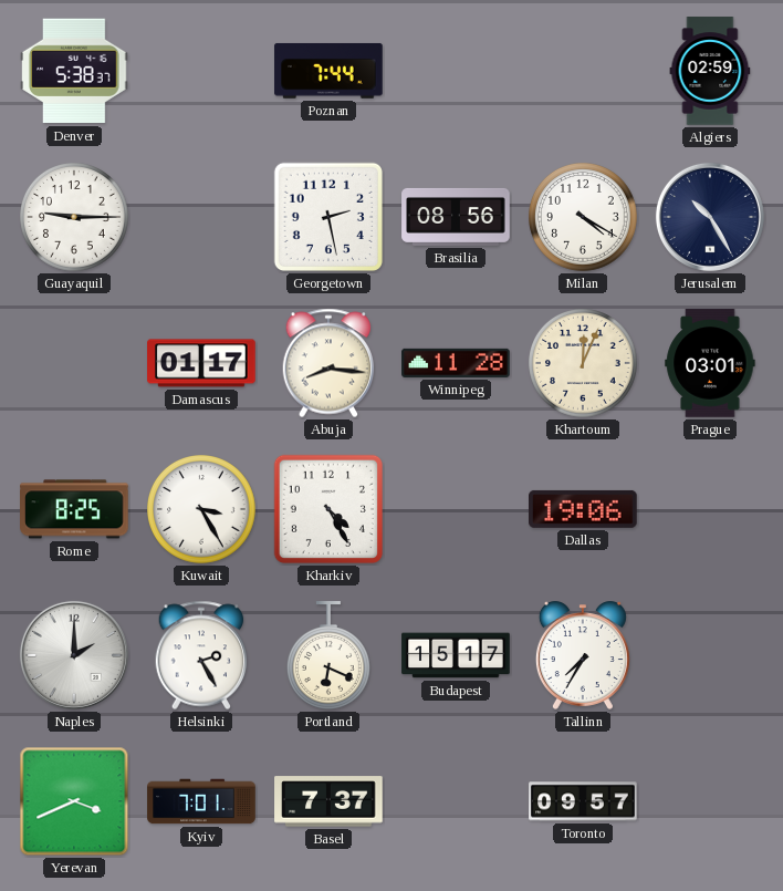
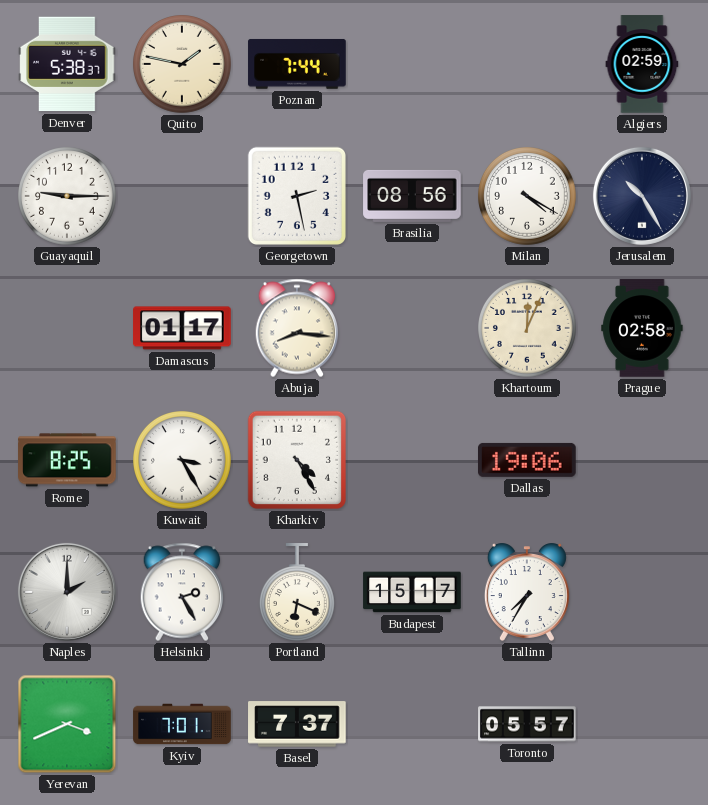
Quito: none -> 1:47 (183, 65)
Winnipeg: 11:28 -> none (456, 363)
Prague: 03:01 -> 02:58 (642, 328)
Toronto: 09:57 -> 05:57 (527, 724)
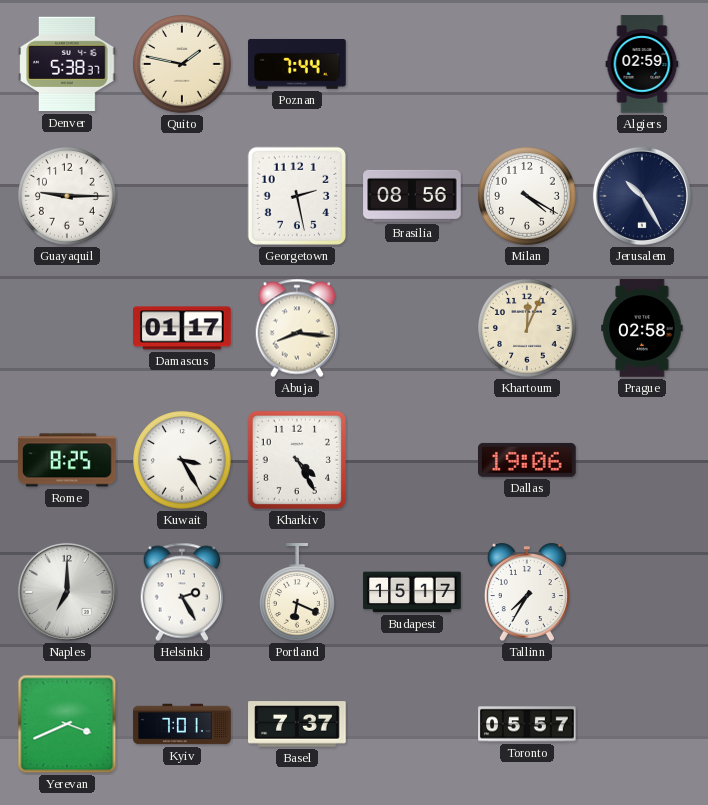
Naples: 2:00 -> 7:00 (67, 592)
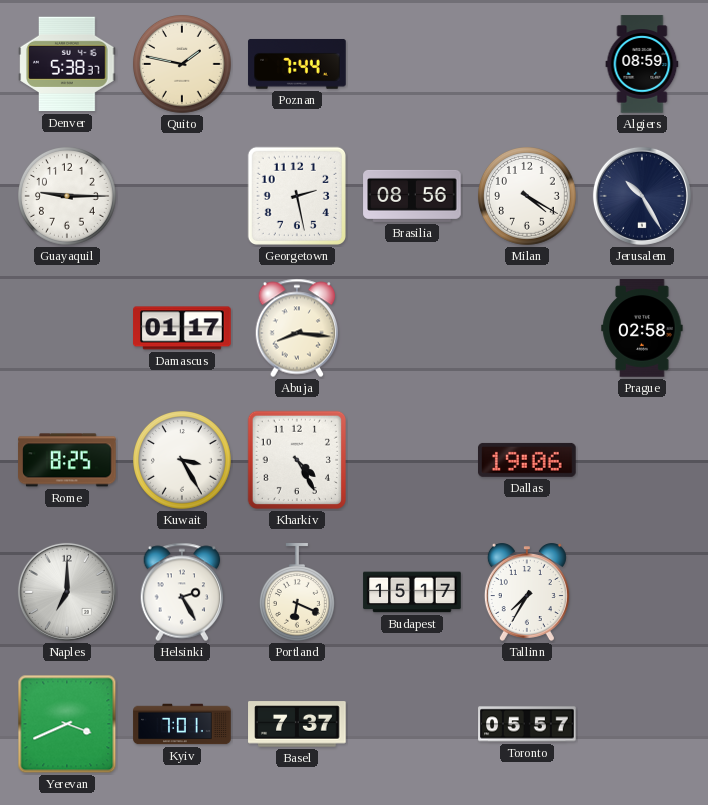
Algiers: 02:59 -> 08:59 (642, 64)
Khartoum: 12:04 -> none (528, 329)
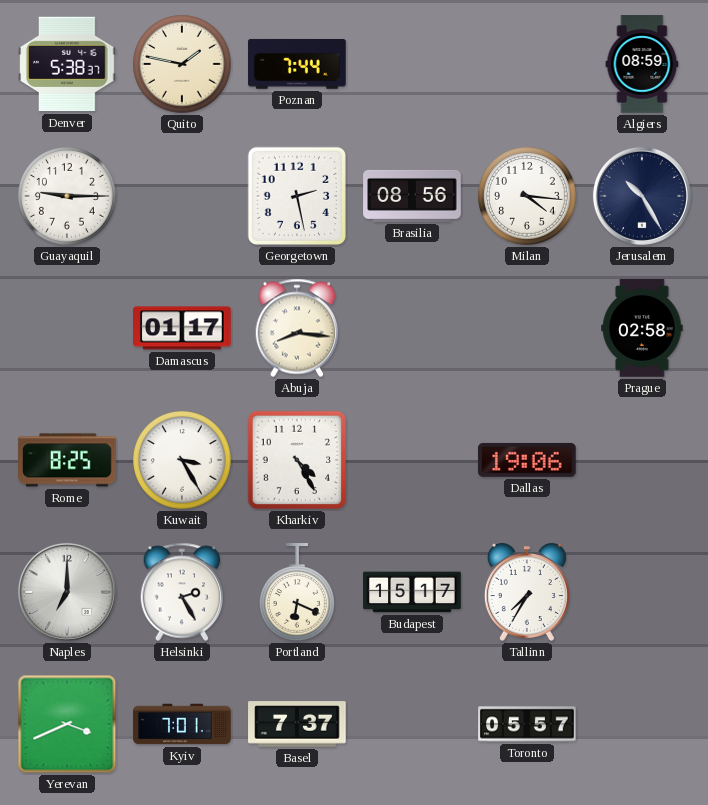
Milan: 4:20 -> 4:16 (528, 197)
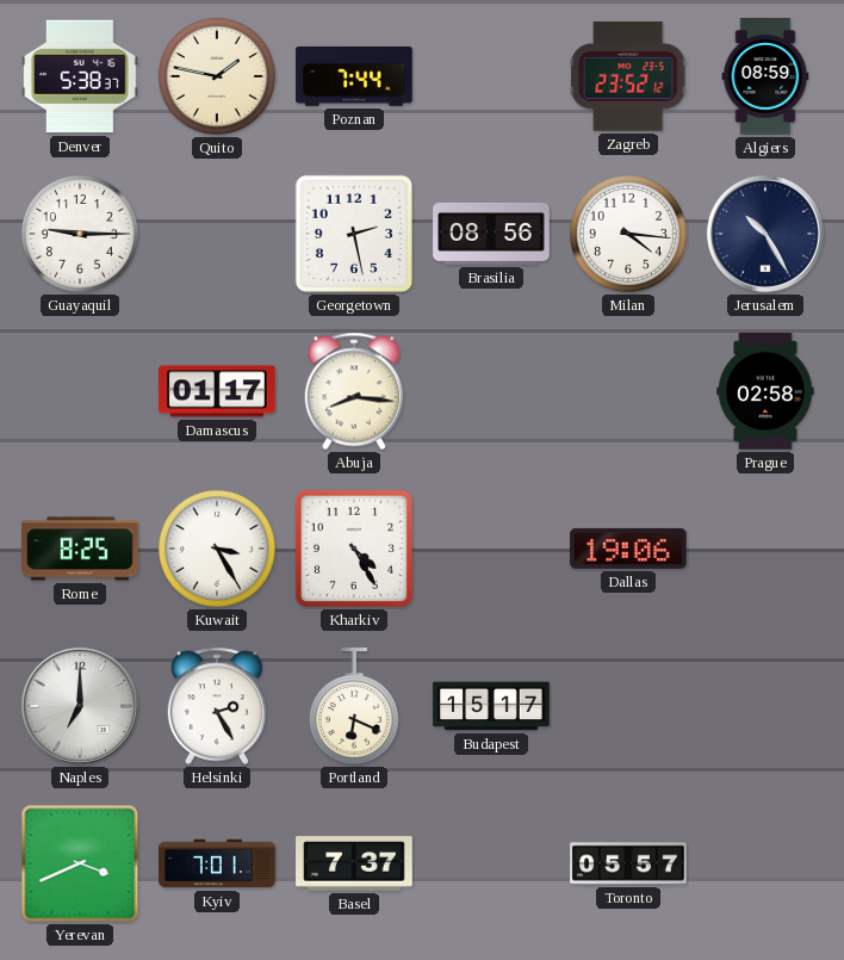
Zagreb: none -> 23:52 (629, 76)
Tallinn: 7:35 -> none (527, 592)
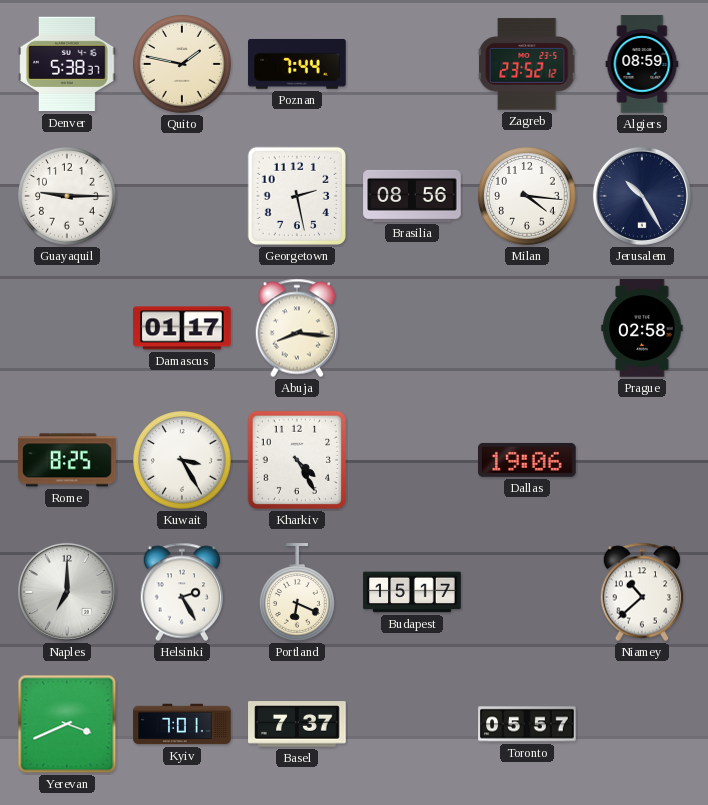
Niamey: none -> 10:38 (642, 592)
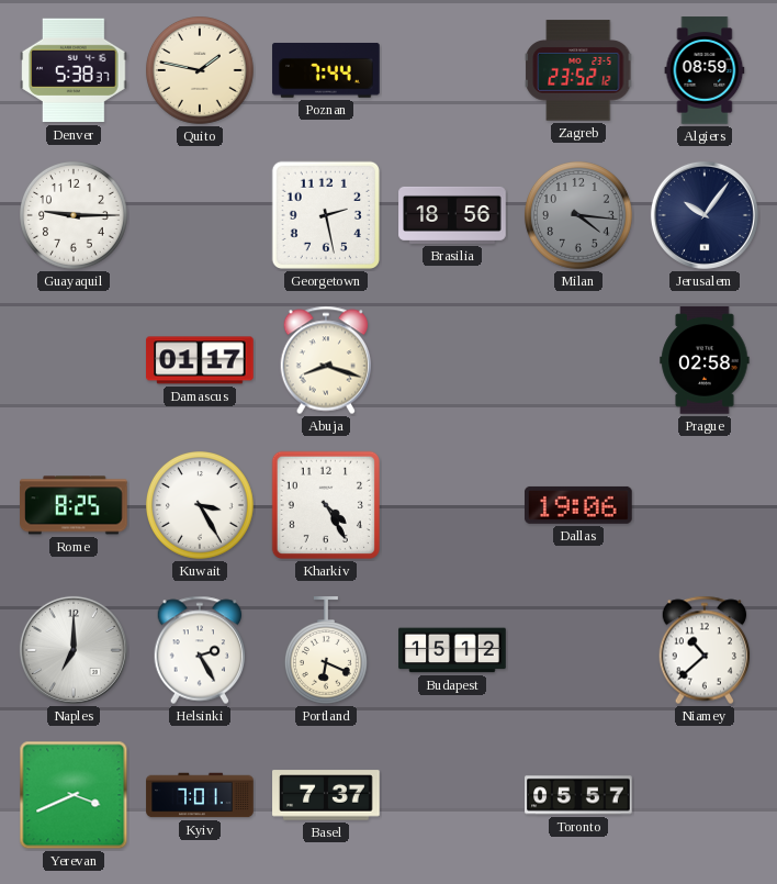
Brasilia: 08:56 -> 18:56 (452, 215)
Milan dial: white -> grey (579, 216)
Jerusalem: 10:25 -> 10:06 (705, 215)
Abuja: 8:16 -> 8:18 (326, 360)
Budapest: 15:17 -> 15:12 (452, 650)
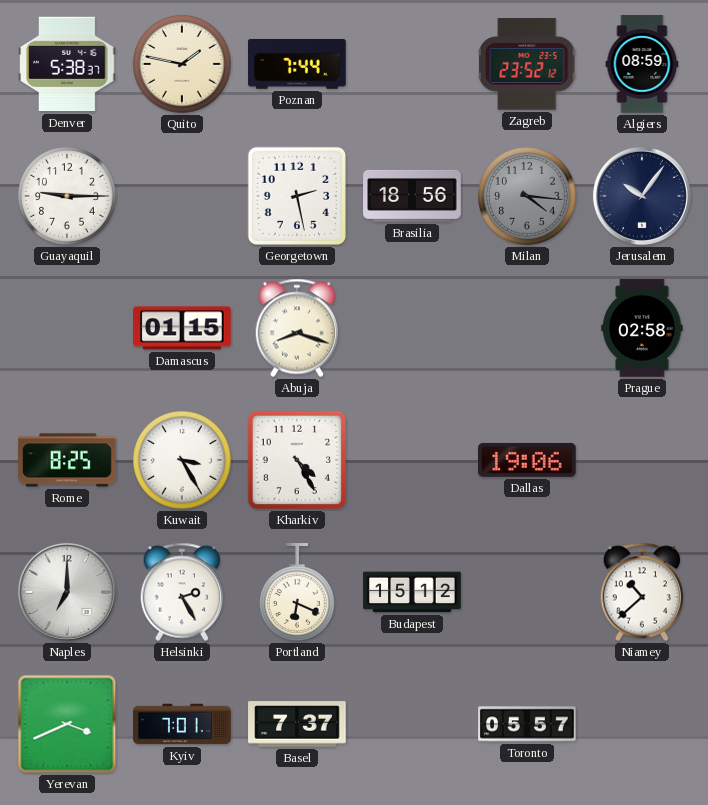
Damascus: 01:17 -> 01:15 (182, 328)
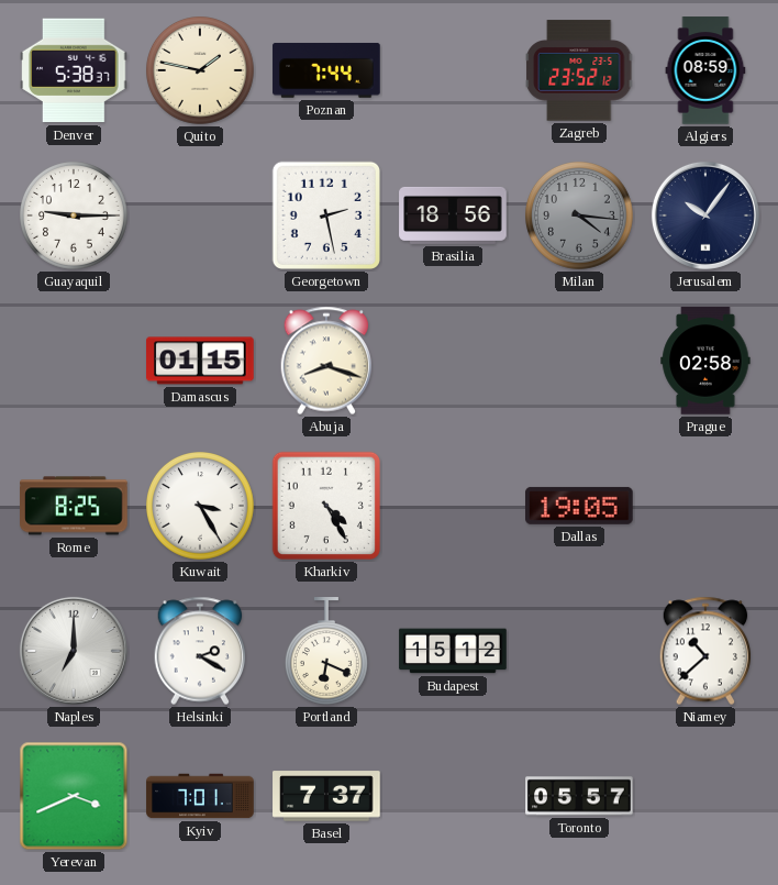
Dallas: 19:06 -> 19:05 (580, 506)
Helsinki: 2:25 -> 2:20 (200, 651)
